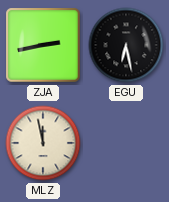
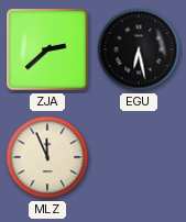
ZJA: 2:43 -> 2:38 (47, 49)
MLZ: 11:58 -> 11:56 (47, 157)
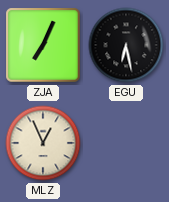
ZJA: 2:38 -> 7:04 (43, 45)
MLZ: 11:56 -> 12:56 (43, 143)
